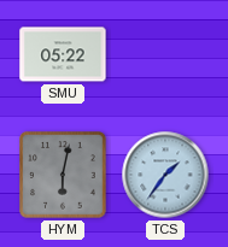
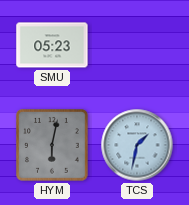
SMU: 05:22 -> 05:23 (52, 45)
TCS: 1:36 -> 1:32 (137, 145)
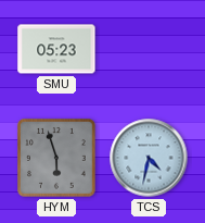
HYM: 6:02 -> 5:57 (56, 158)
TCS: 1:32 -> 4:32 (149, 158)
